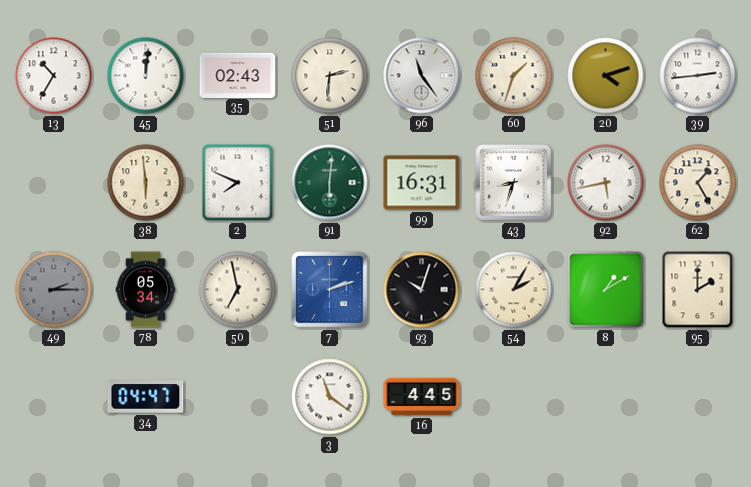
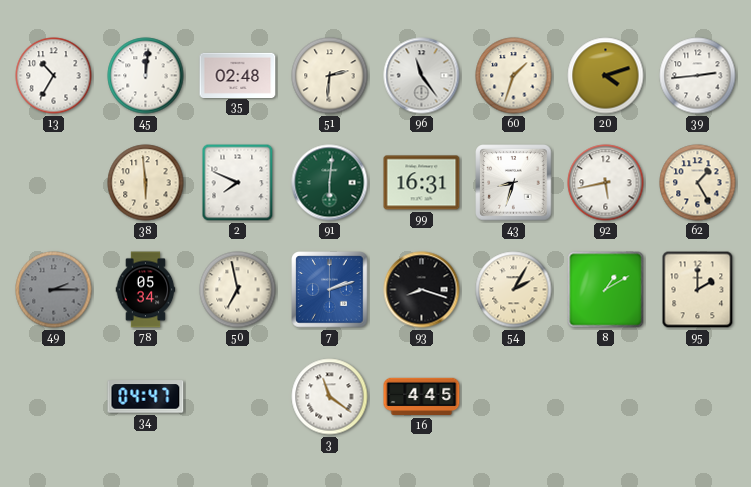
35: 02:43 -> 02:48 (238, 75)
93: 10:03 -> 8:18 (422, 290)
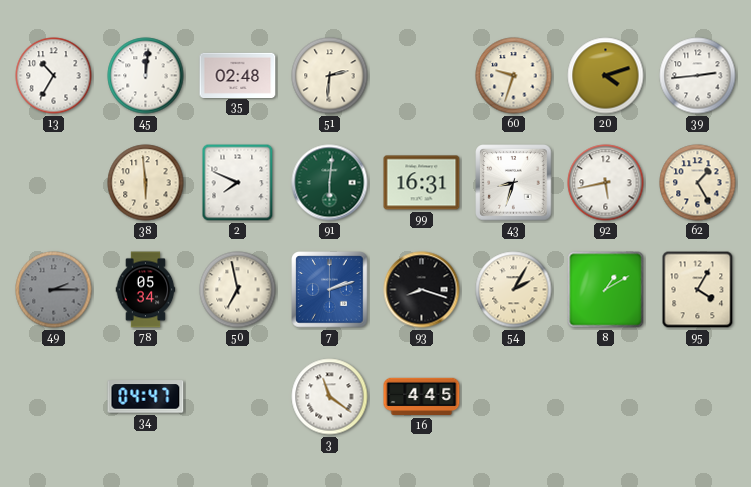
96: 11:24 -> none (422, 76)
60: 1:33 -> 9:33 (514, 76)
95: 2:00 -> 4:05 (698, 290)
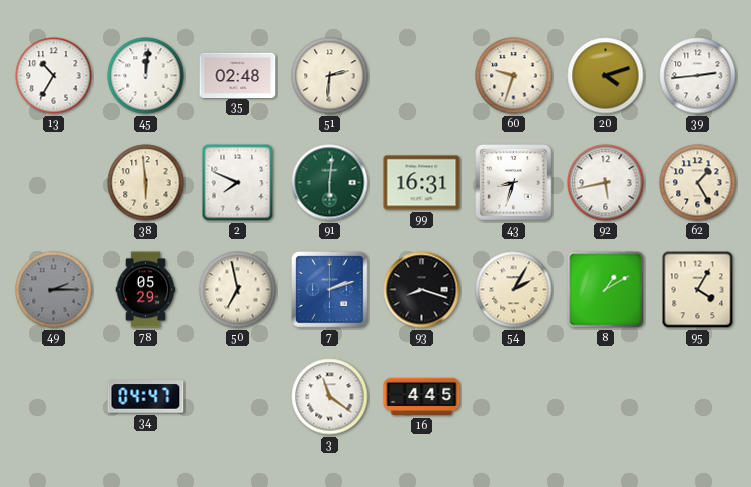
78: 05:34 -> 05:29 (146, 290)
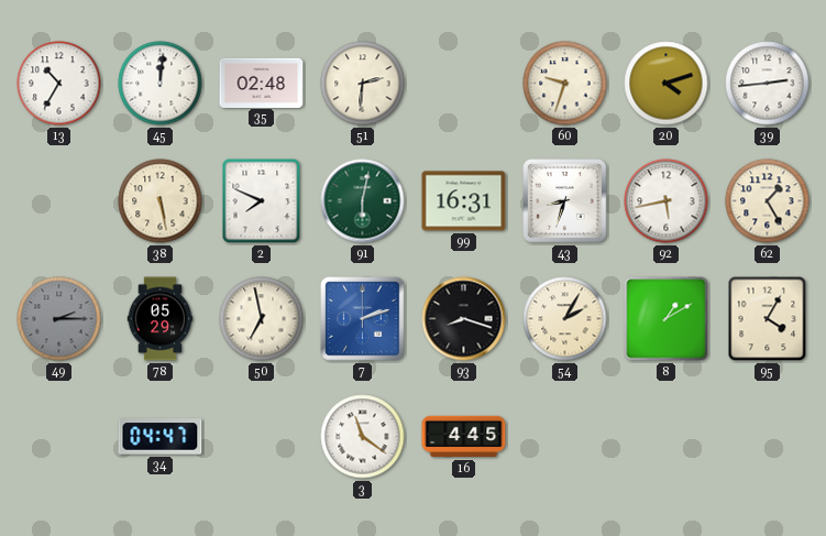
38: 5:59 -> 5:28 (161, 201)
91: 6:01 -> 6:02 (363, 201)
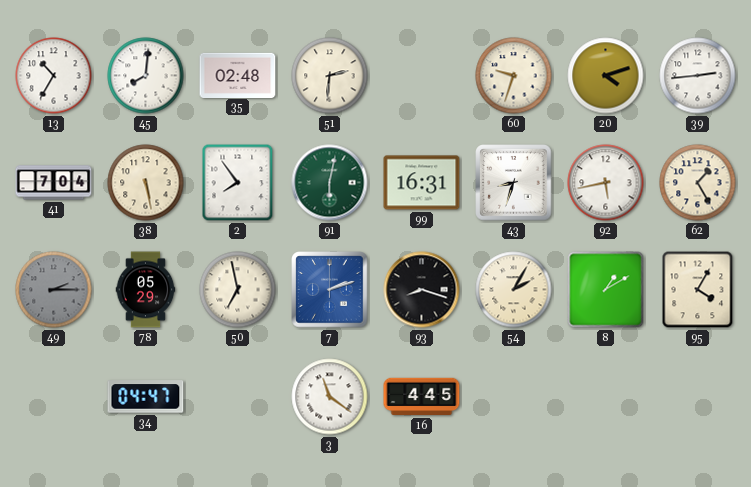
45: 12:01 -> 8:01 (146, 76)
41: none -> 7:04 (54, 183)
2: 7:49 -> 7:54 (238, 183)
